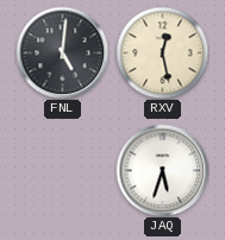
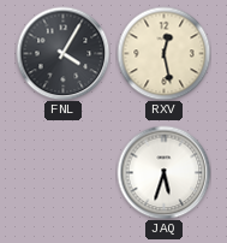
FNL: 5:01 -> 4:05 (62, 53)
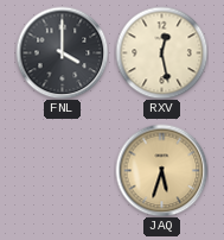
FNL: 4:05 -> 4:00 (62, 52)
JAQ dial: white -> champagne (161, 170)
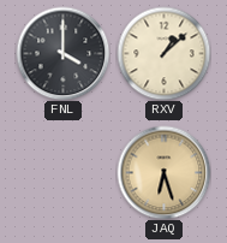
RXV: 12:28 -> 1:08 (163, 53)
JAQ: 5:33 -> 6:27 (163, 172)
